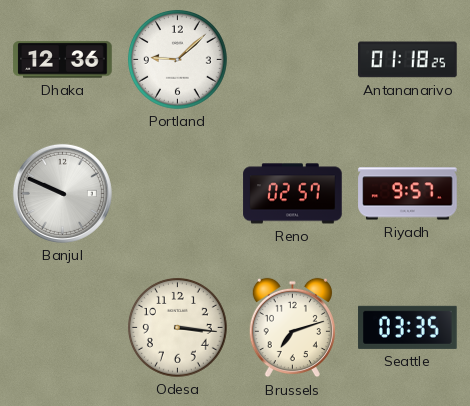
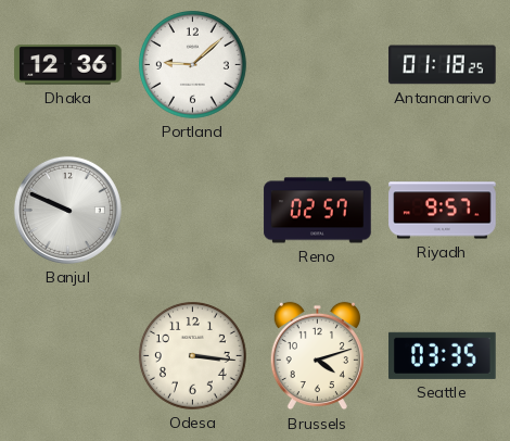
Brussels: 7:12 -> 4:12 (317, 356)
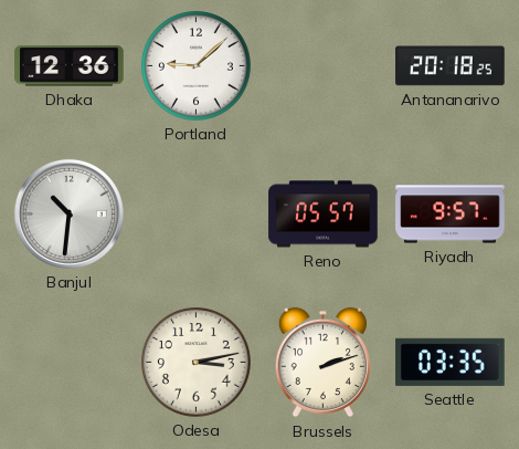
Antananarivo: 01:18 -> 20:18 (451, 66)
Banjul: 9:49 -> 10:31 (68, 213)
Reno: 02:57 -> 05:57 (324, 215)
Odesa: 3:16 -> 3:13 (195, 362)
Brussels: 4:12 -> 2:12 (322, 363)
